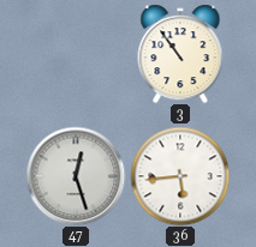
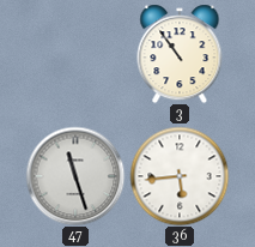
47: 12:27 -> 11:27 (75, 176)
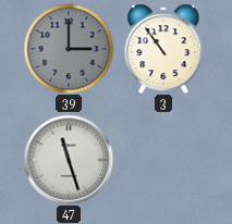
39: none -> 3:00 (69, 49)
36: 5:44 -> none (180, 176)
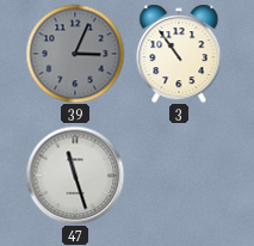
39: 3:00 -> 3:04 (75, 54)
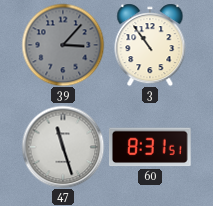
39: 3:04 -> 3:07 (63, 45)
60: none -> 8:31 (150, 147)
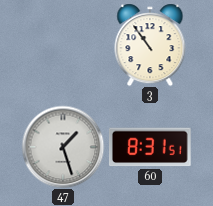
39: 3:07 -> none (63, 45)
47: 11:27 -> 1:27 (63, 147)
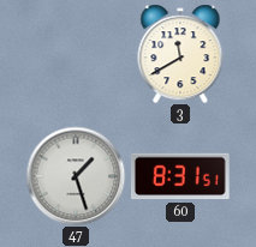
3: 10:54 -> 11:40 (180, 54)
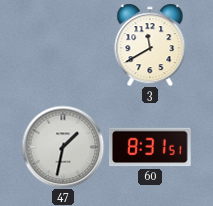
47: 1:27 -> 1:32 (63, 147)
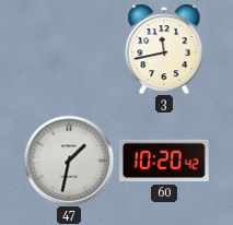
3: 11:40 -> 11:43 (164, 49)
60: 8:31 -> 10:20 (164, 161)
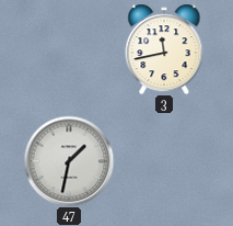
60: 10:20 -> none (164, 161)
